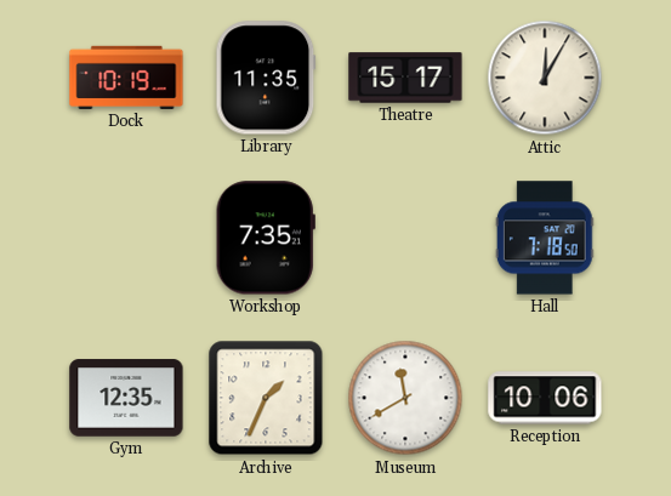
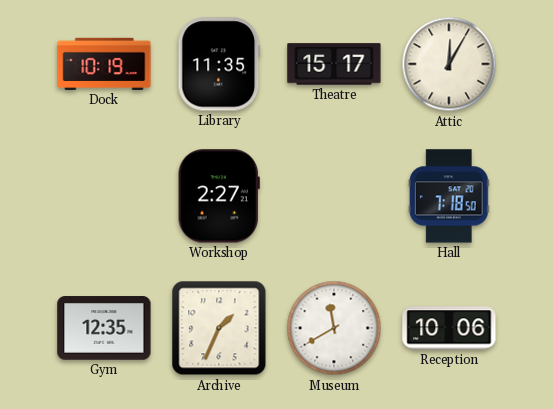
Workshop: 7:35 -> 2:27 (219, 196)
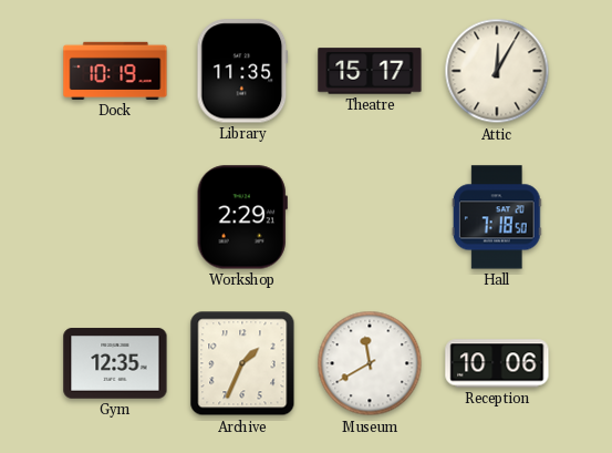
Workshop: 2:27 -> 2:29 (242, 217)
